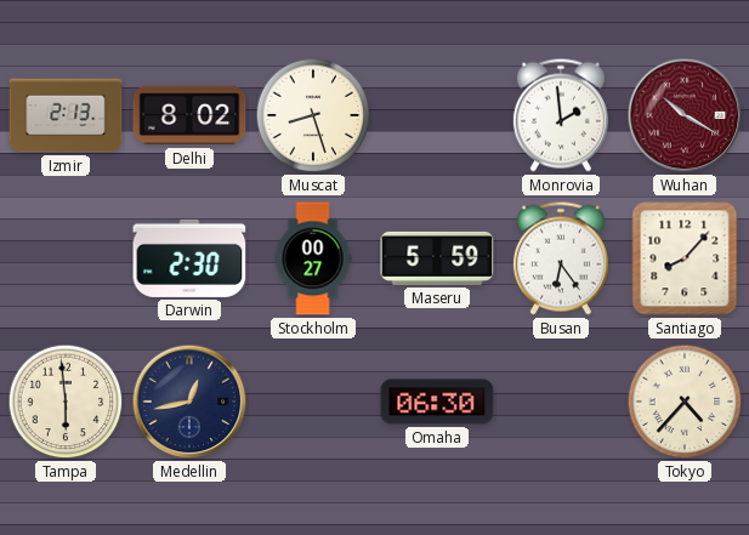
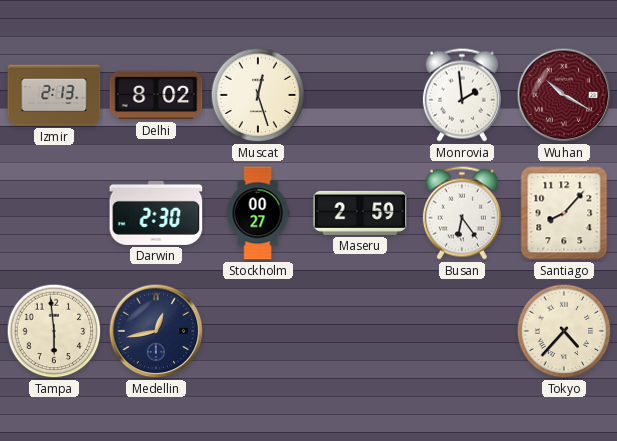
Muscat: 8:27 -> 12:27 (258, 95)
Maseru: 5:59 -> 2:59 (360, 213)
Omaha: 06:30 -> none (437, 402)
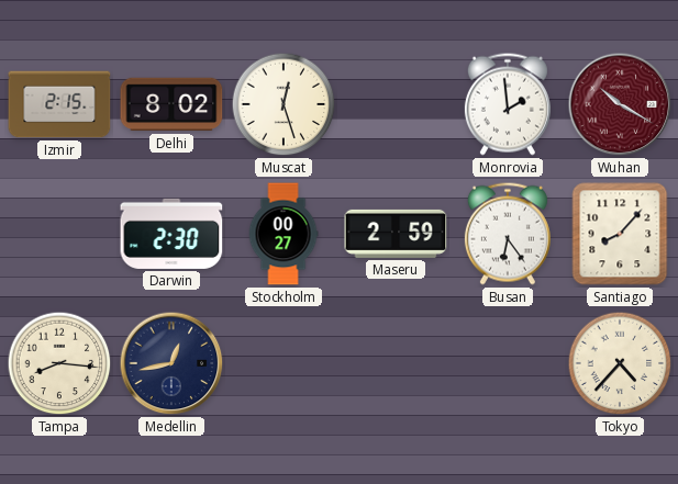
Izmir: 2:13 -> 2:15 (59, 104)
Tampa: 5:59 -> 8:16 (59, 363)
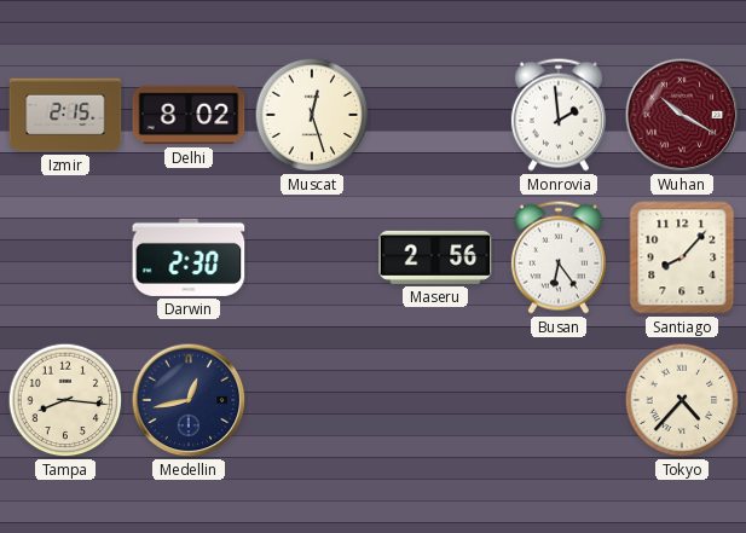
Stockholm: 00:27 -> none (284, 234)
Maseru: 2:59 -> 2:56 (435, 257)
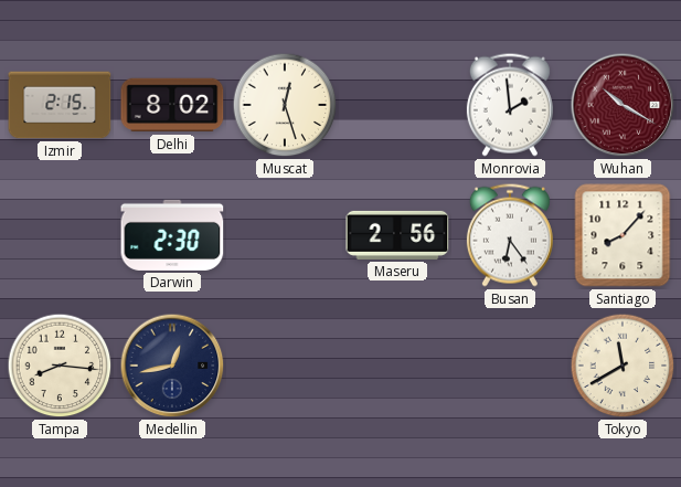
Tokyo: 4:37 -> 11:40 (623, 366)
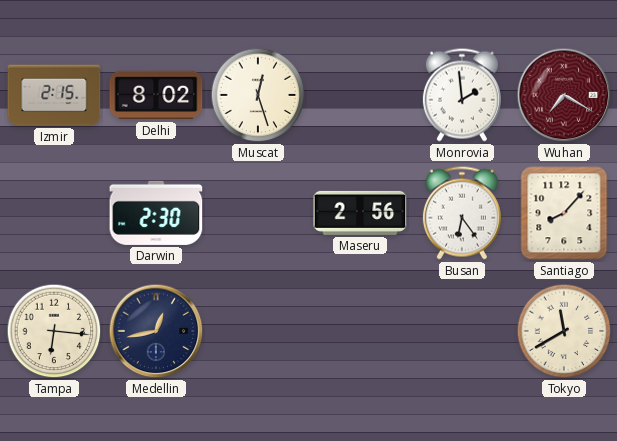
Wuhan: 10:20 -> 7:20 (564, 95)
Tampa: 8:16 -> 6:16 (54, 331)
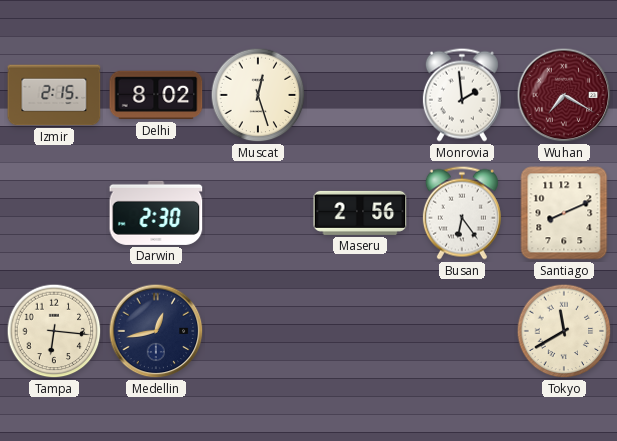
Santiago: 8:07 -> 8:11 (564, 213)
